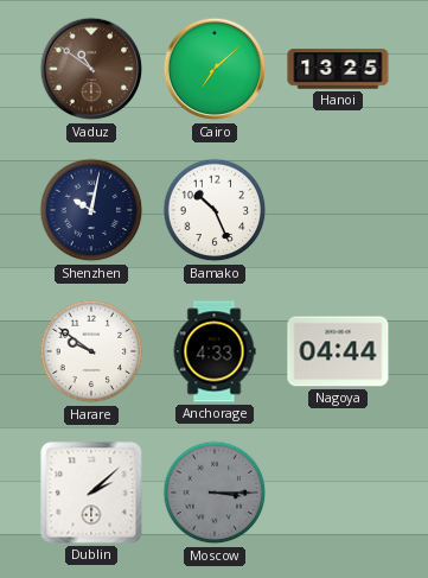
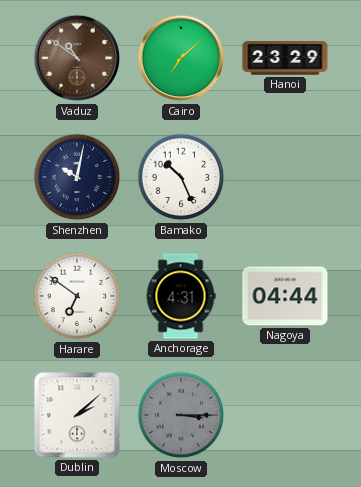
Hanoi: 13:25 -> 23:29 (285, 58)
Harare: 9:51 -> 6:51 (77, 296)
Anchorage: 4:33 -> 4:31 (181, 296)
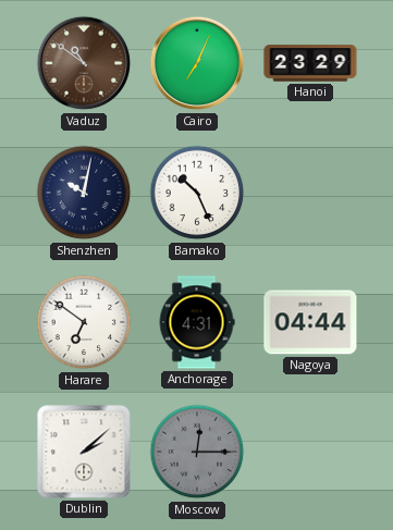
Cairo: 7:08 -> 7:04 (197, 63)
Moscow: 3:15 -> 12:15 (197, 452)
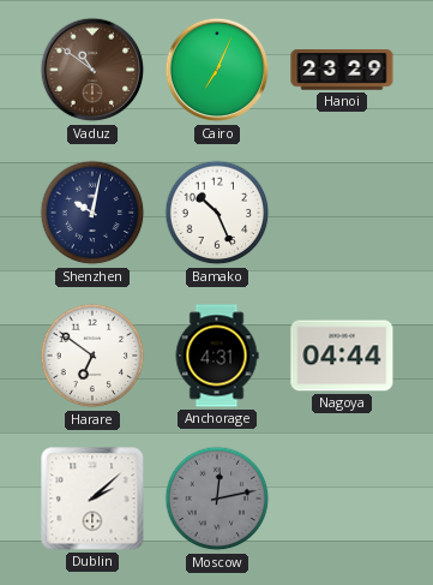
Moscow: 12:15 -> 12:13 (217, 499)
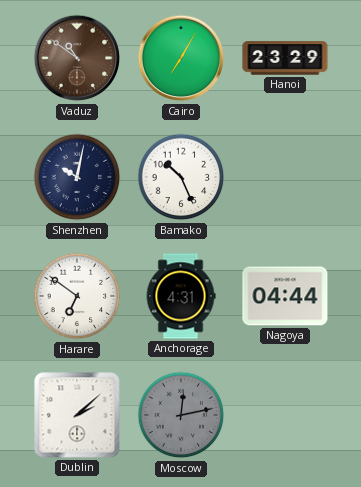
Cairo: 7:04 -> 7:05 (181, 58)
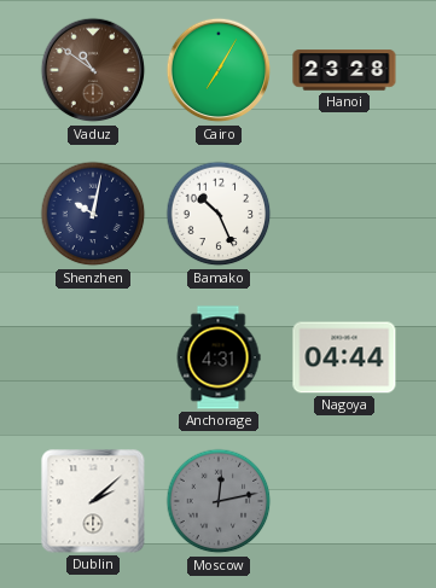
Hanoi: 23:29 -> 23:28 (344, 70)
Harare: 6:51 -> none (77, 296)
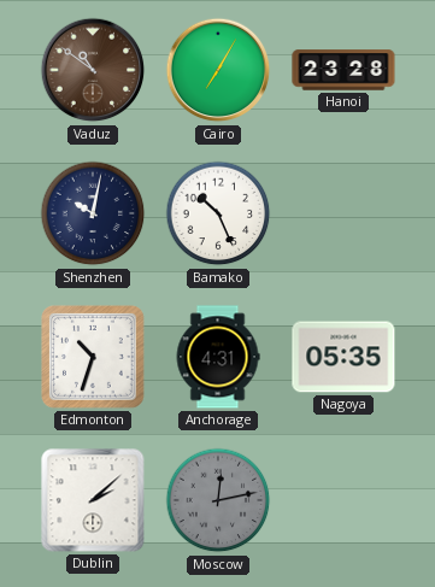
Edmonton: none -> 10:33 (94, 358)
Nagoya: 04:44 -> 05:35 (343, 357)
